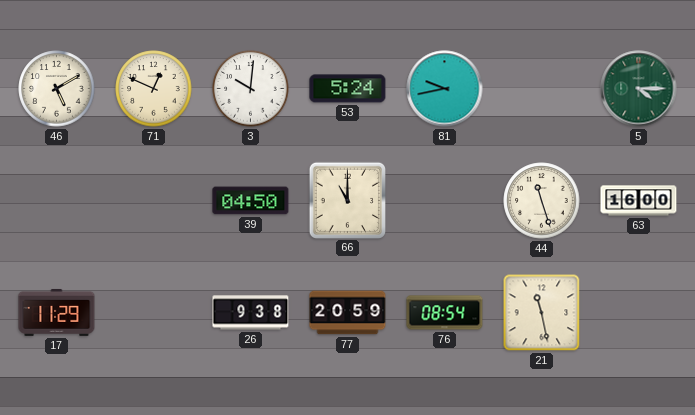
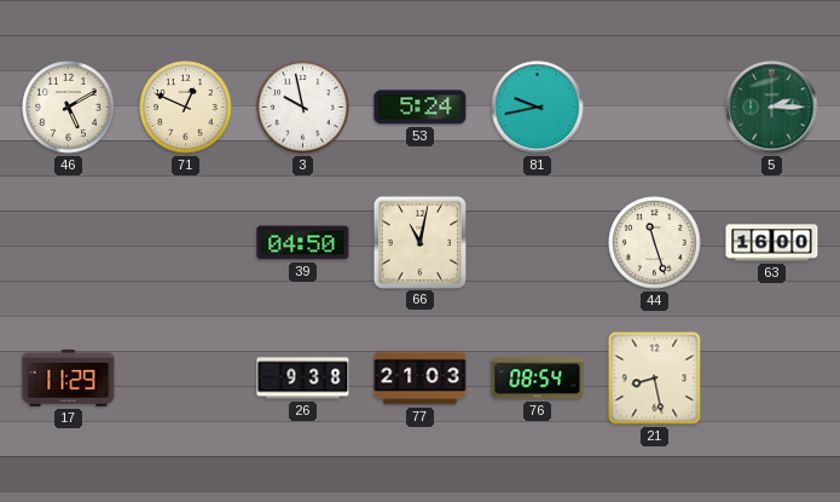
3: 10:01 -> 9:58 (303, 108)
5: 4:15 -> 2:15 (772, 108)
66: 11:00 -> 11:02 (419, 242)
77: 20:59 -> 21:03 (421, 379)
21: 11:28 -> 8:28 (655, 379)
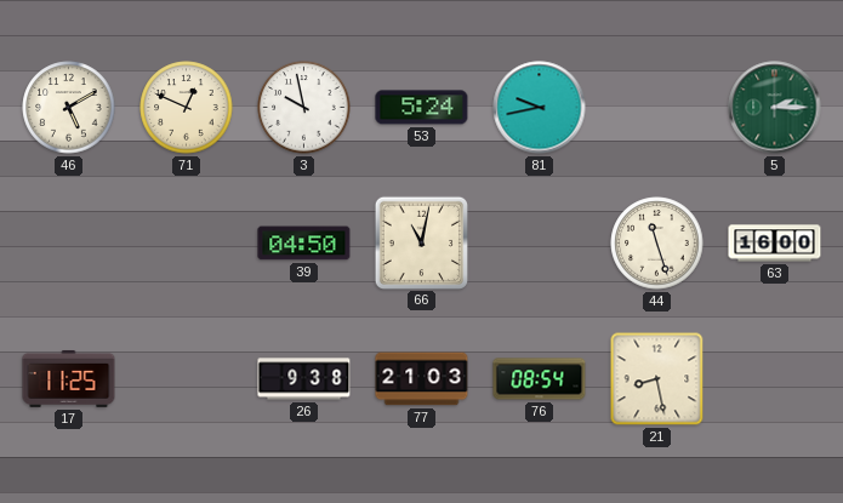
17: 11:29 -> 11:25 (69, 378)
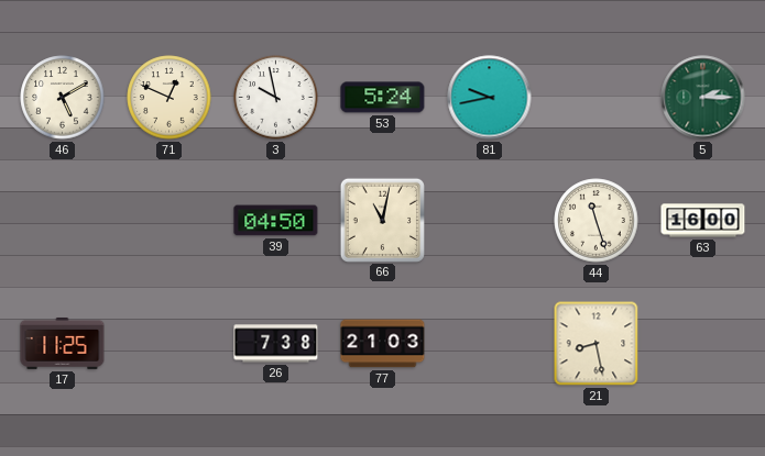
26: 9:38 -> 7:38 (276, 344)
76: 08:54 -> none (540, 379)
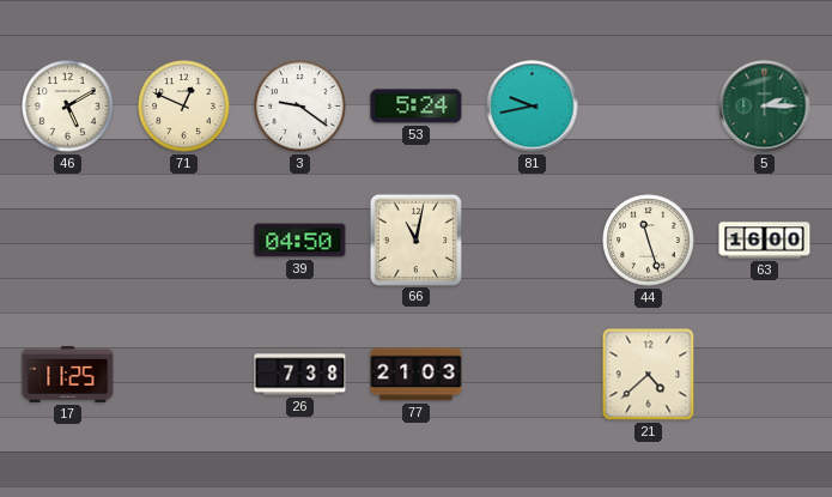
3: 9:58 -> 9:21 (300, 107)
21: 8:28 -> 4:38 (649, 375)
